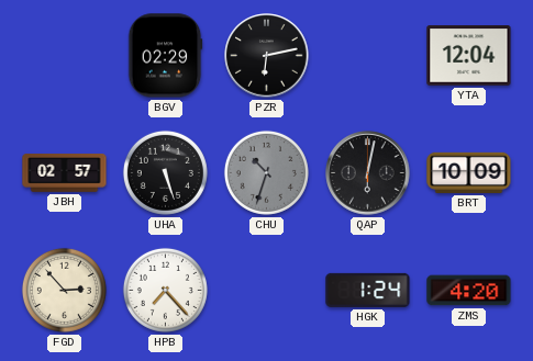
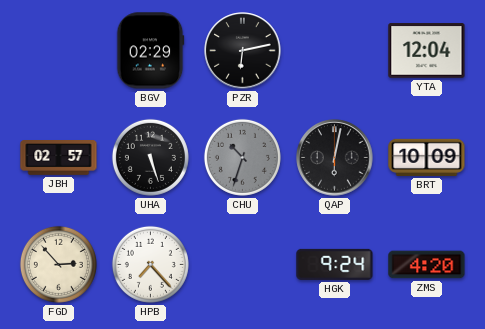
HGK: 1:24 -> 9:24 (335, 264)
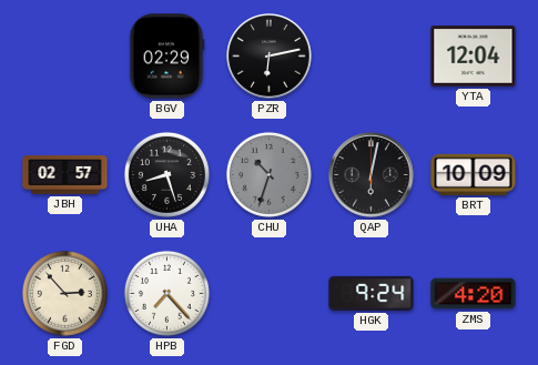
UHA: 5:27 -> 8:27 (166, 174)
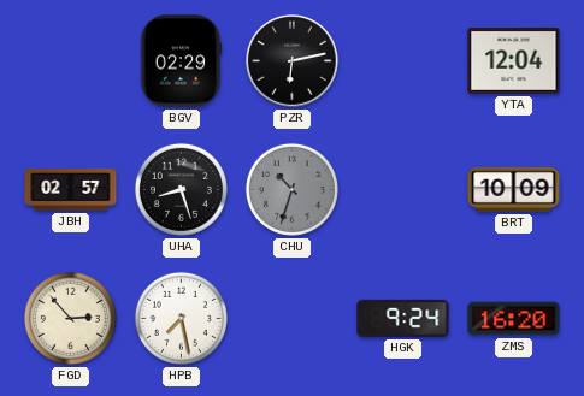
QAP: 6:02 -> none (372, 175)
HPB: 7:23 -> 7:28 (181, 318)
ZMS: 4:20 -> 16:20 (514, 319)
